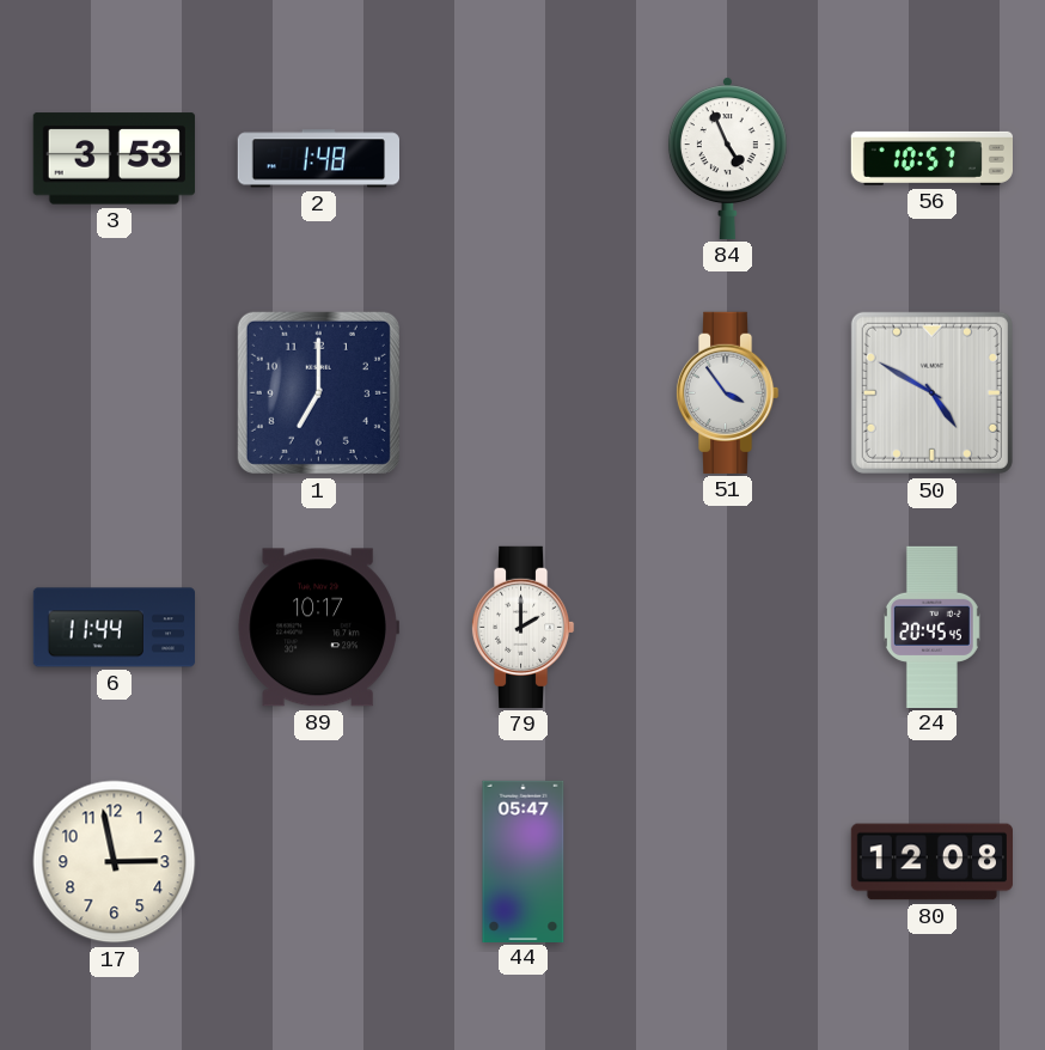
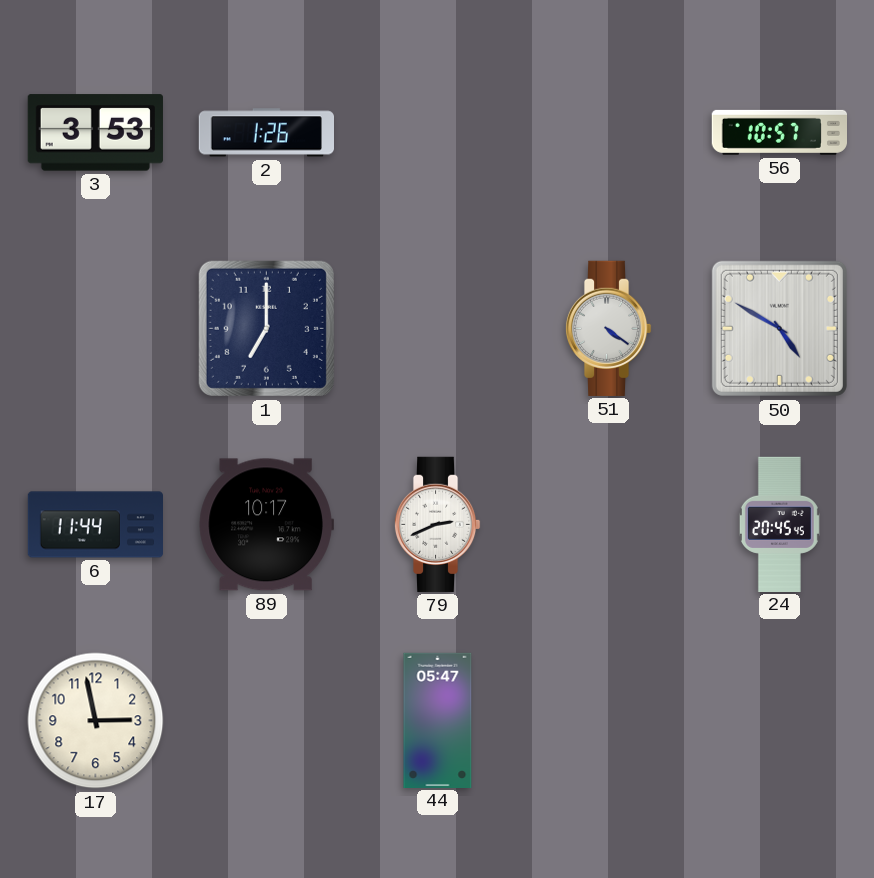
2: 1:48 -> 1:26 (266, 133)
84: 4:56 -> none (727, 158)
51: 3:54 -> 4:21 (608, 328)
79: 2:00 -> 2:41 (437, 524)
80: 12:08 -> none (931, 862)
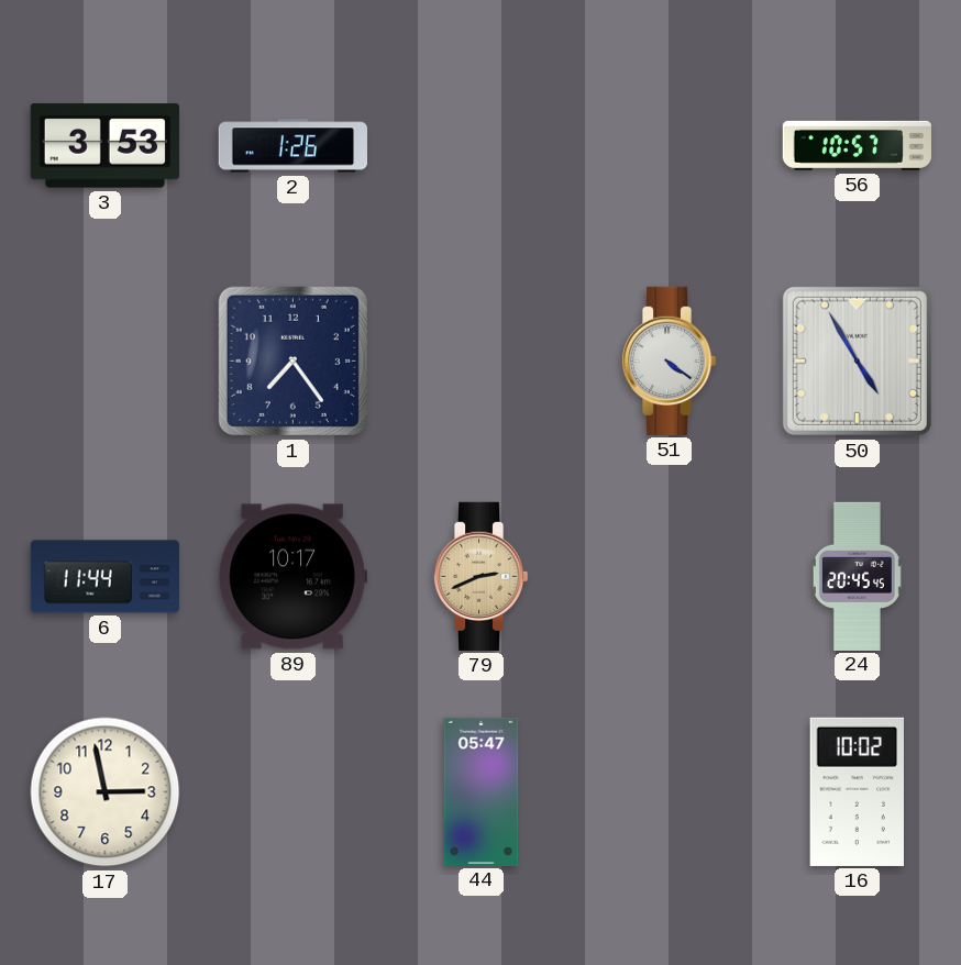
1: 7:00 -> 7:24 (292, 361)
50: 4:50 -> 4:55 (857, 361)
79 dial: white -> champagne (481, 576)
16: none -> 10:02 (857, 791)
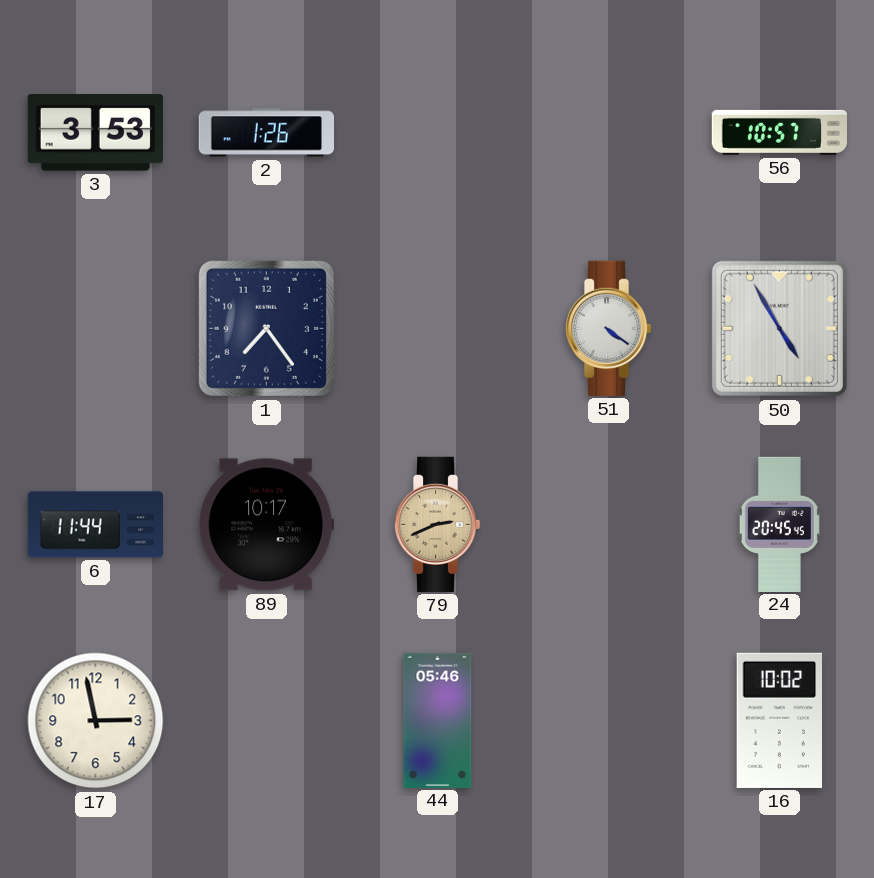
44: 05:47 -> 05:46 (438, 720)
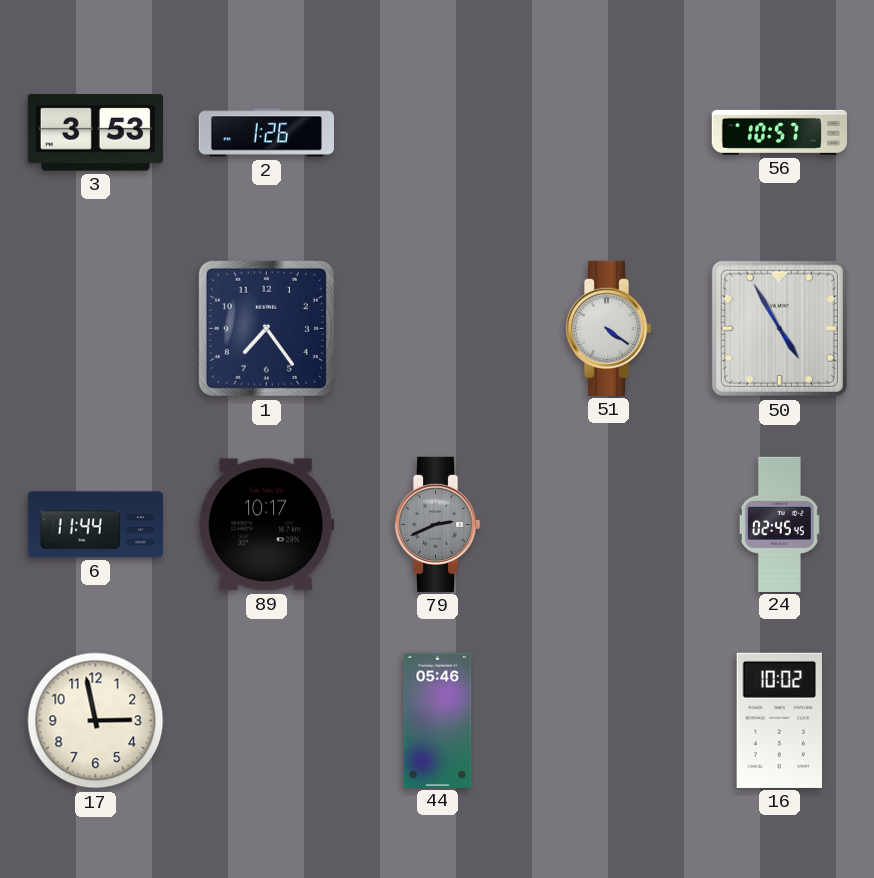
79 dial: champagne -> grey (437, 524)
24: 20:45 -> 02:45 (779, 524)
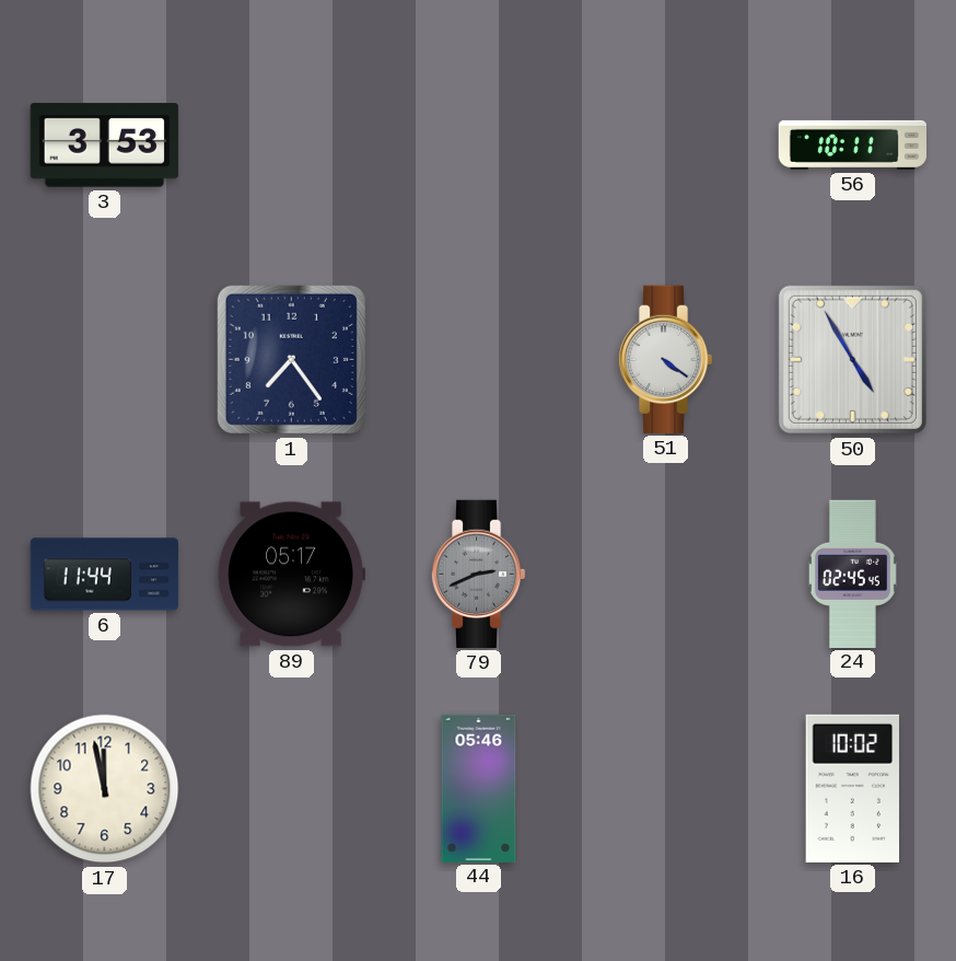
2: 1:26 -> none (266, 133)
56: 10:57 -> 10:11 (852, 144)
89: 10:17 -> 05:17 (291, 575)
17: 2:58 -> 11:58 (105, 789)
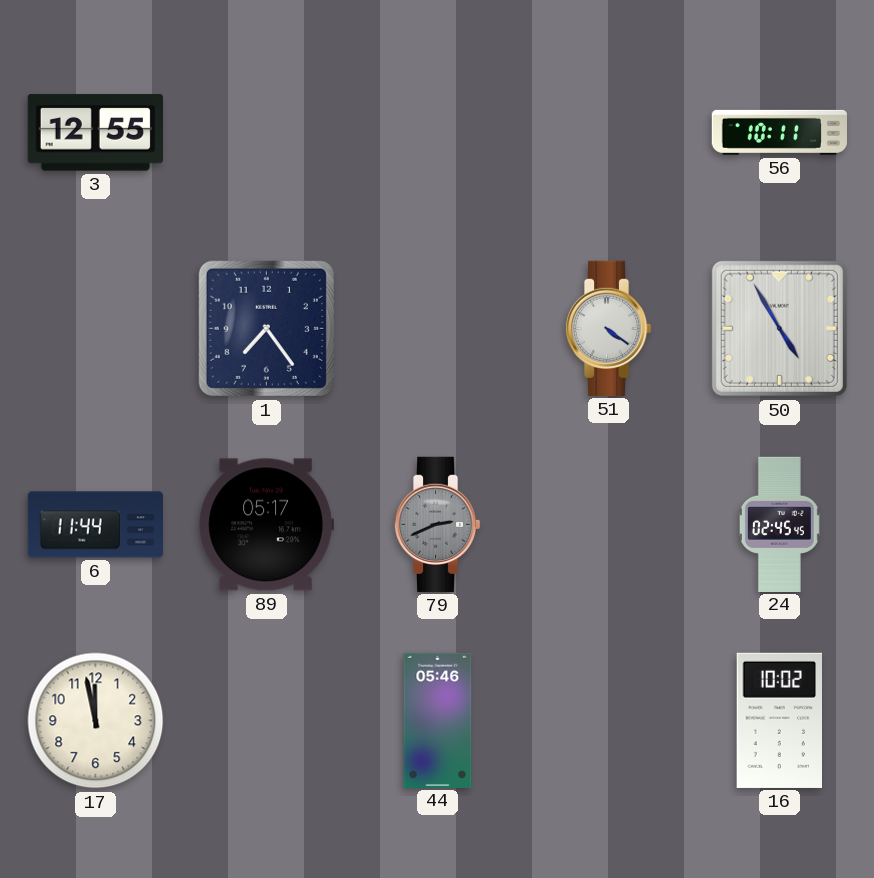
3: 3:53 -> 12:55 (95, 133)
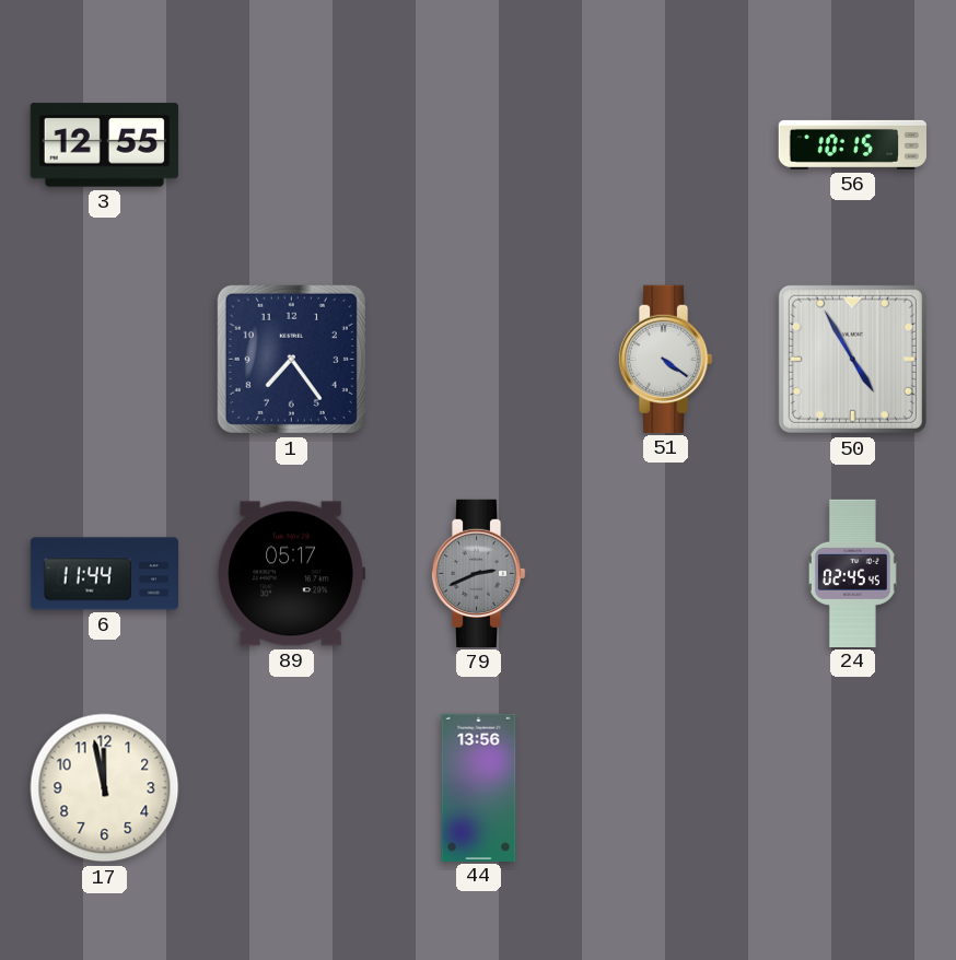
56: 10:11 -> 10:15 (852, 144)
44: 05:46 -> 13:56 (479, 787)
16: 10:02 -> none (779, 720)
